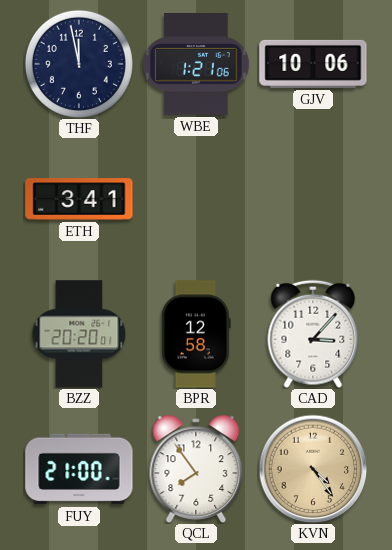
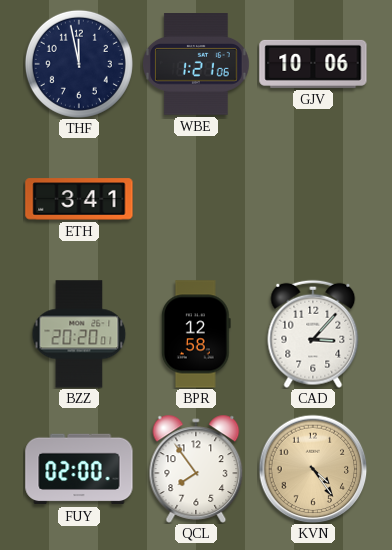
FUY: 21:00 -> 02:00 (79, 469)
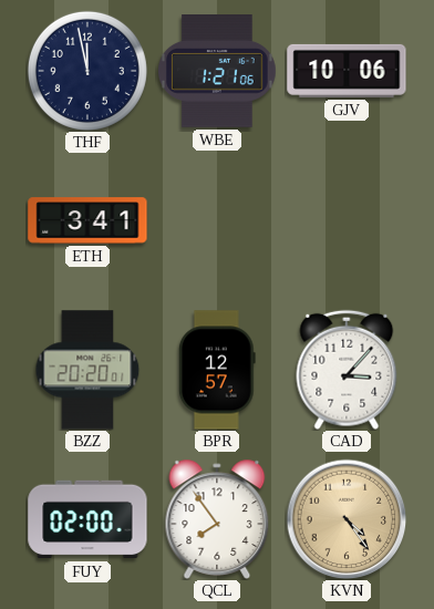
BPR: 12:58 -> 12:57 (217, 370)
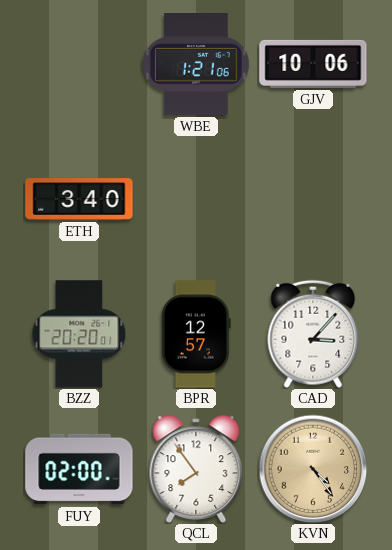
THF: 11:58 -> none (87, 71)
ETH: 3:41 -> 3:40 (79, 199)
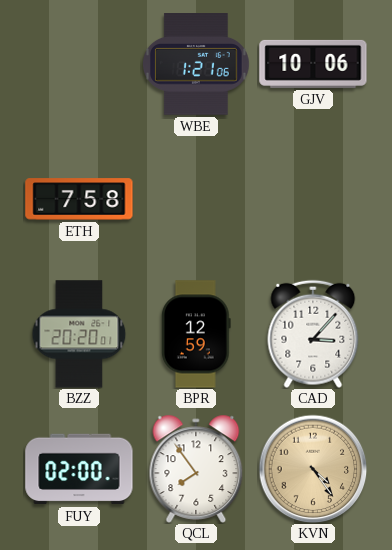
ETH: 3:40 -> 7:58 (79, 199)
BPR: 12:57 -> 12:59 (196, 334)
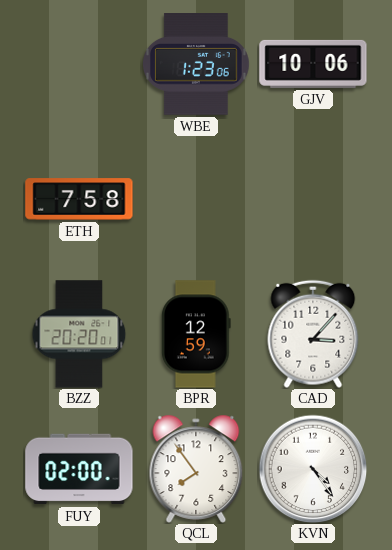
WBE: 1:21 -> 1:23 (197, 64)
KVN dial: champagne -> white (313, 469)
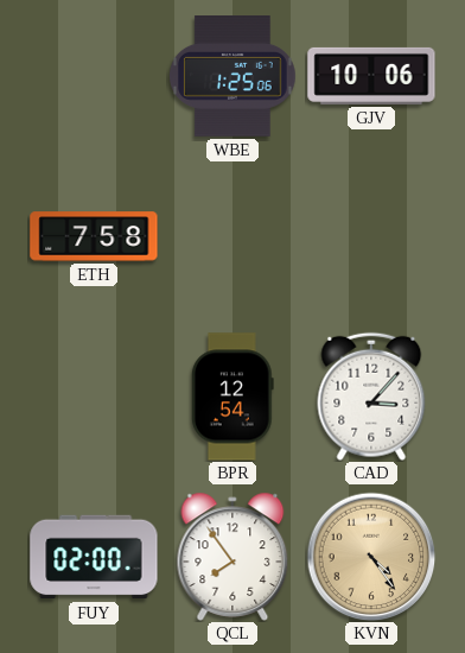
WBE: 1:23 -> 1:25 (234, 76)
BZZ: 20:20 -> none (79, 334)
BPR: 12:59 -> 12:54 (232, 397)
KVN dial: white -> champagne (371, 557)
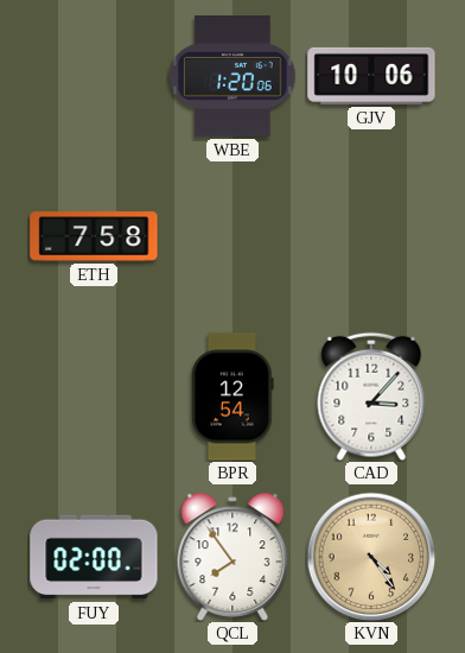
WBE: 1:25 -> 1:20 (234, 76)
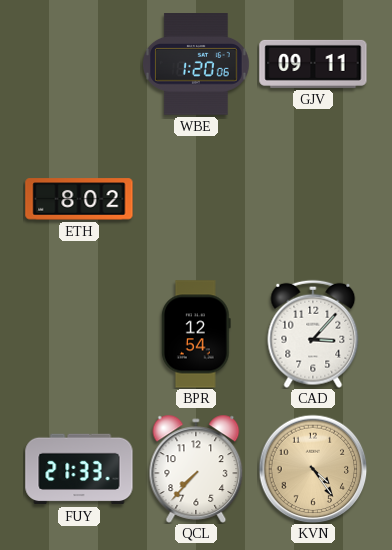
GJV: 10:06 -> 09:11 (313, 64)
ETH: 7:58 -> 8:02 (79, 199)
FUY: 02:00 -> 21:33 (79, 469)
QCL: 7:54 -> 7:37 (196, 469)
